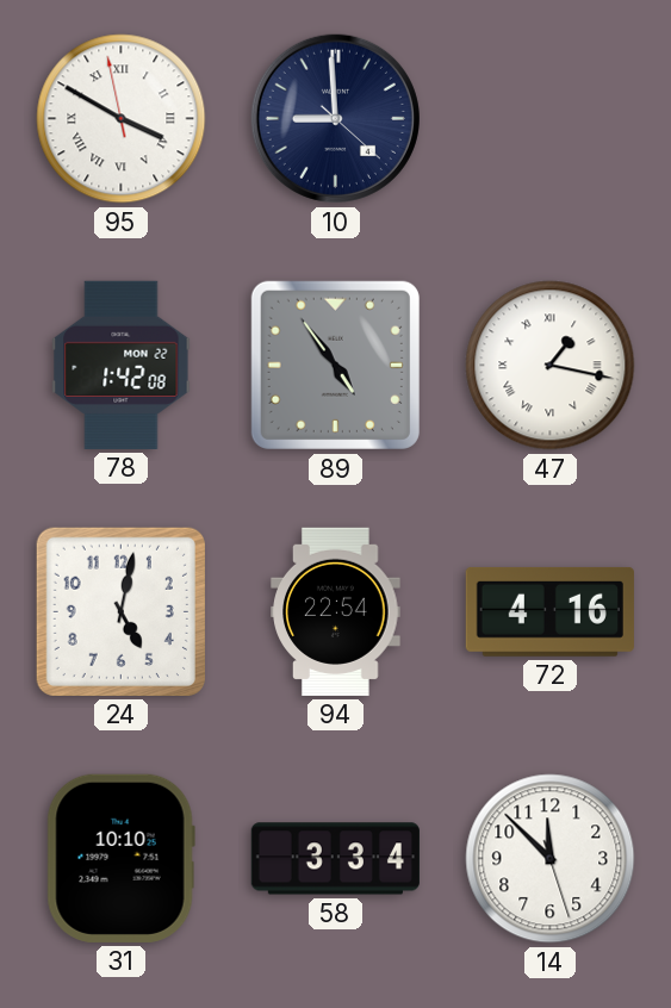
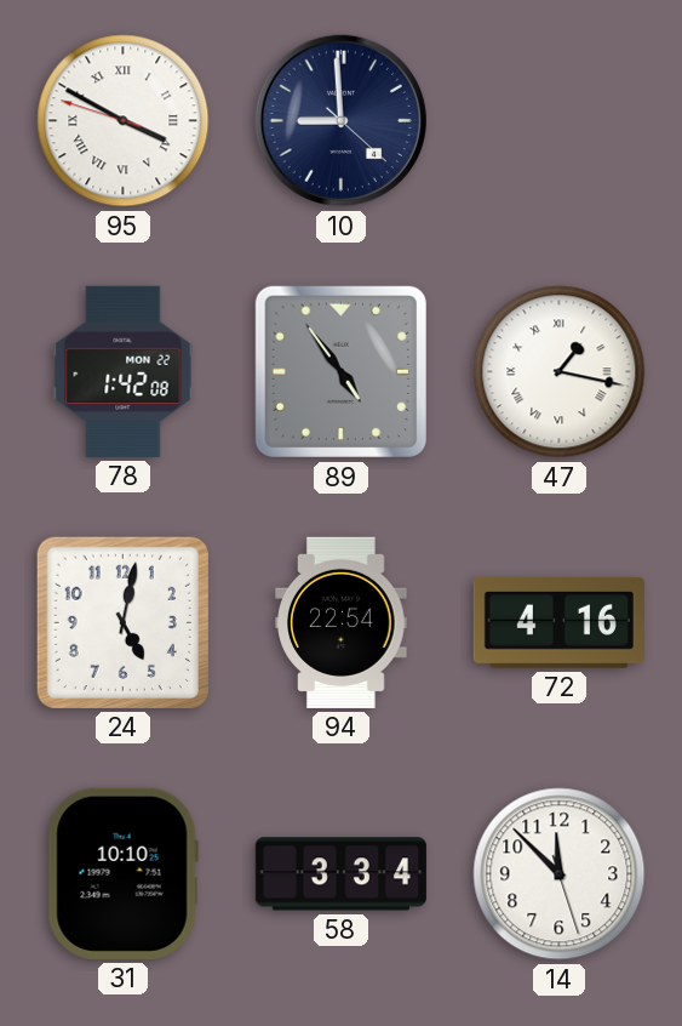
95: 3:49:58 -> 3:49:48 (124, 121)
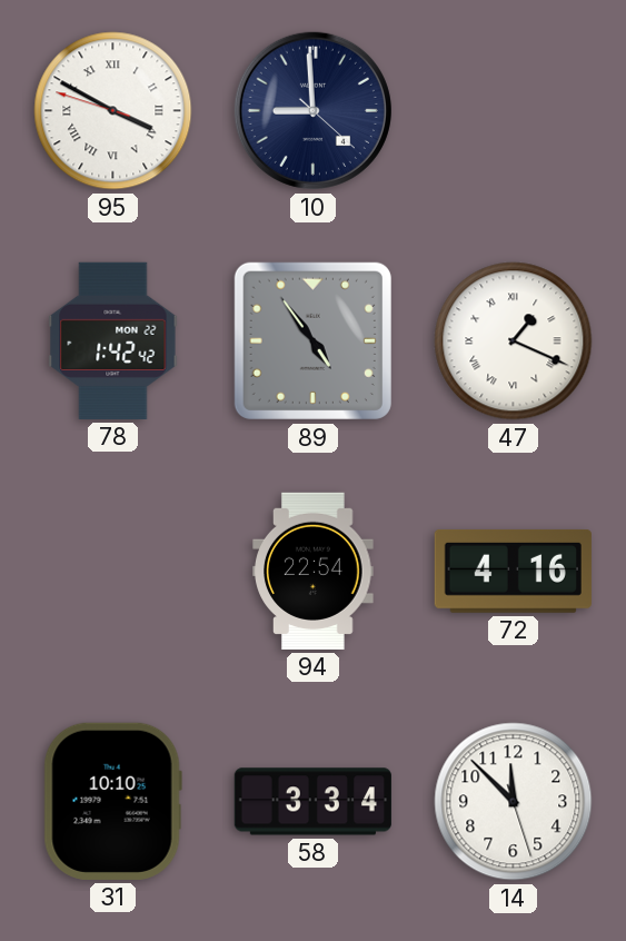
78: 1:42:08 -> 1:42:42 (113, 340)
47: 1:17 -> 1:19 (514, 341)
24: 5:02 -> none (122, 622)
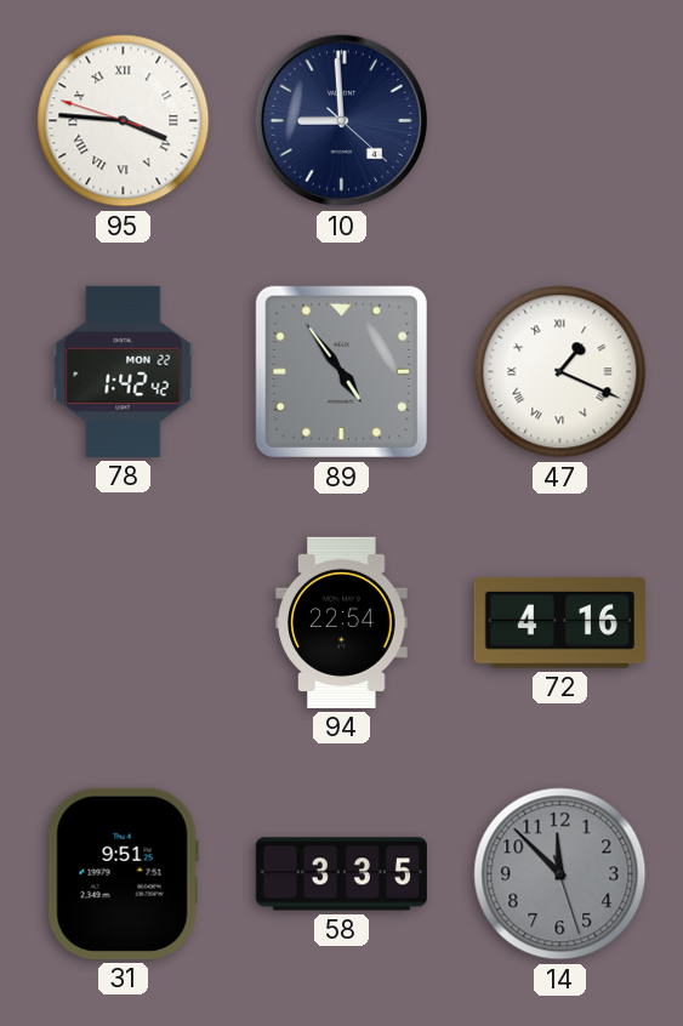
95: 3:49 -> 3:45 (124, 121)
31: 10:10 -> 9:51 (123, 873)
58: 3:34 -> 3:35 (341, 874)
14 dial: white -> grey (560, 874)
